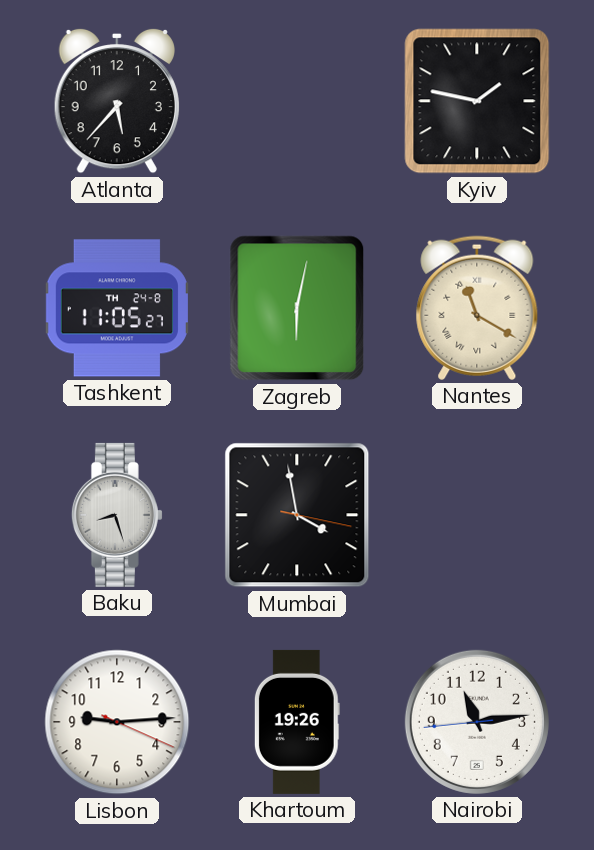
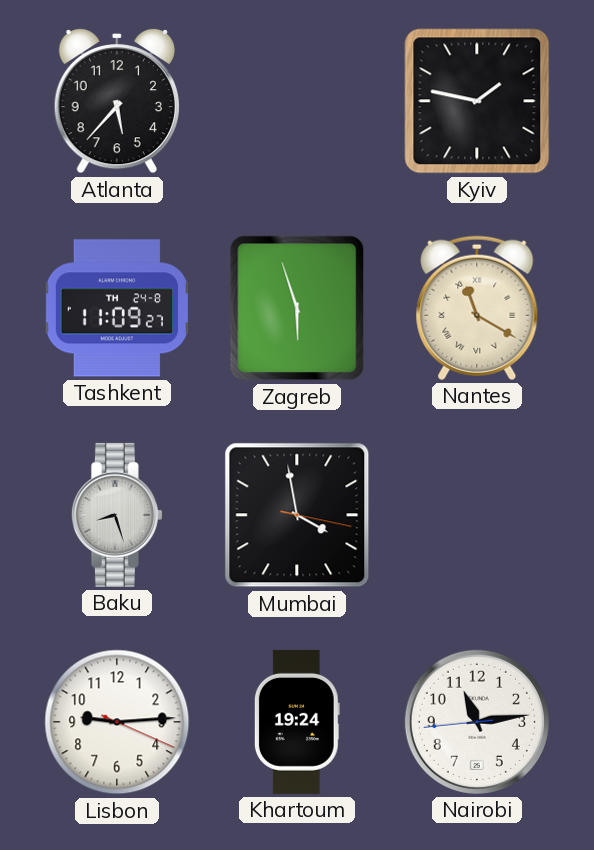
Tashkent: 11:05 -> 11:09 (117, 308)
Zagreb: 6:02 -> 5:57 (297, 308)
Khartoum: 19:26 -> 19:24 (297, 722)
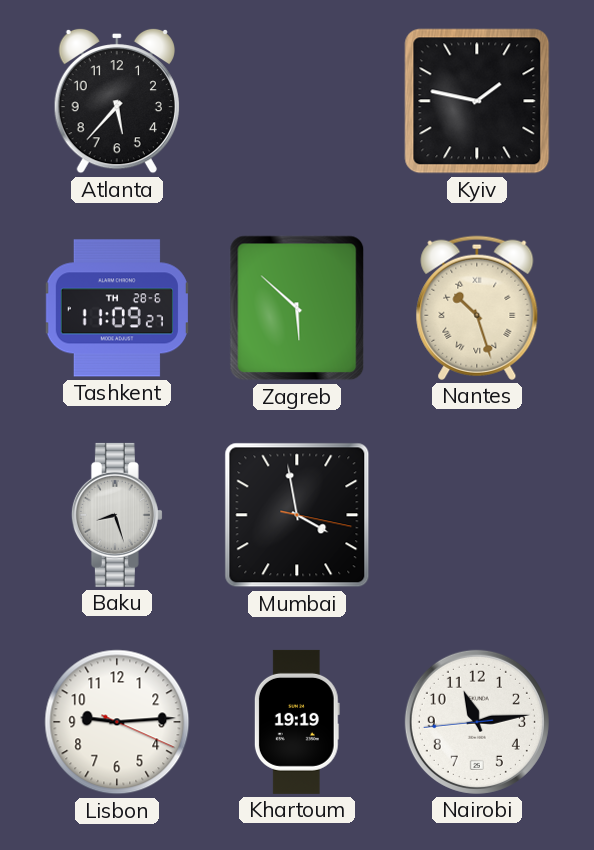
Tashkent date: TH 24-8 -> TH 28-6 (117, 308)
Zagreb: 5:57 -> 5:52 (297, 308)
Nantes: 11:20 -> 10:27 (477, 308)
Khartoum: 19:24 -> 19:19 (297, 722)
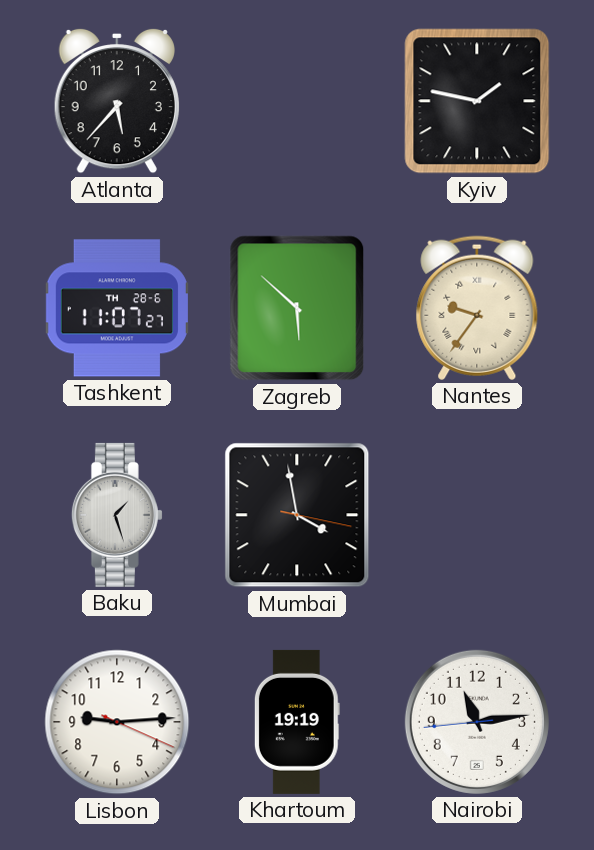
Tashkent: 11:09 -> 11:07 (117, 308)
Nantes: 10:27 -> 9:36 (477, 308)
Baku: 8:27 -> 1:27 (117, 515)
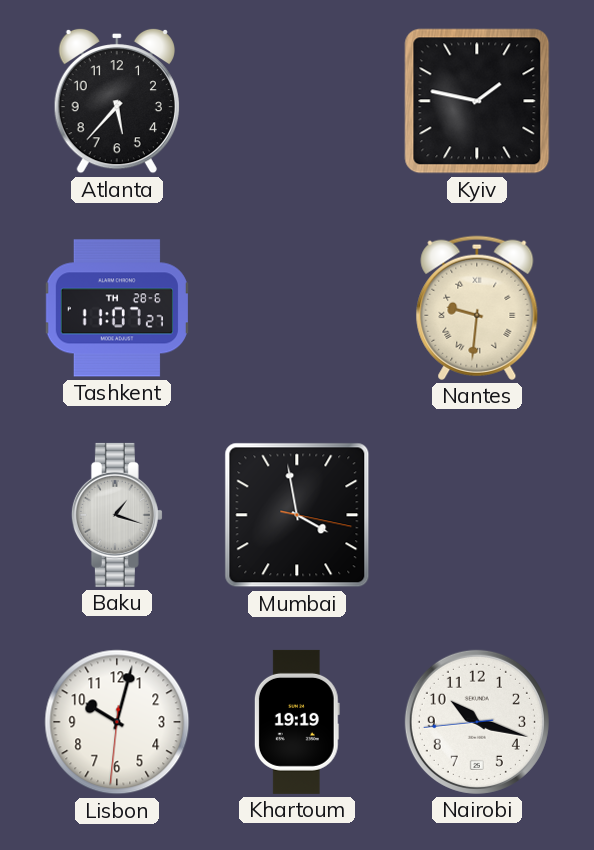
Zagreb: 5:52 -> none (297, 308)
Nantes: 9:36 -> 9:31 (477, 308)
Baku: 1:27 -> 1:18 (117, 515)
Lisbon: 9:14 -> 10:02 (117, 722)
Nairobi: 11:13 -> 10:17 (477, 722)
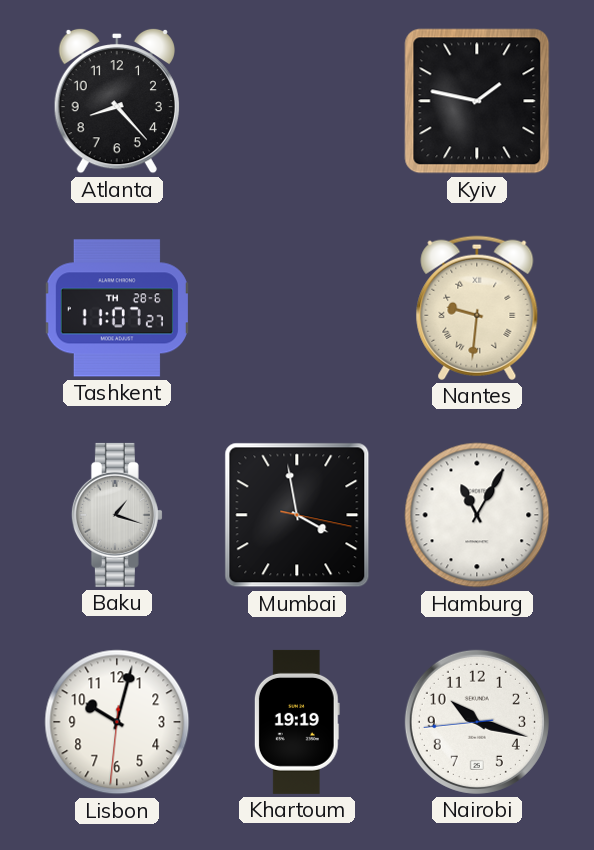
Atlanta: 5:37 -> 8:23 (117, 101)
Hamburg: none -> 11:05 (477, 515)
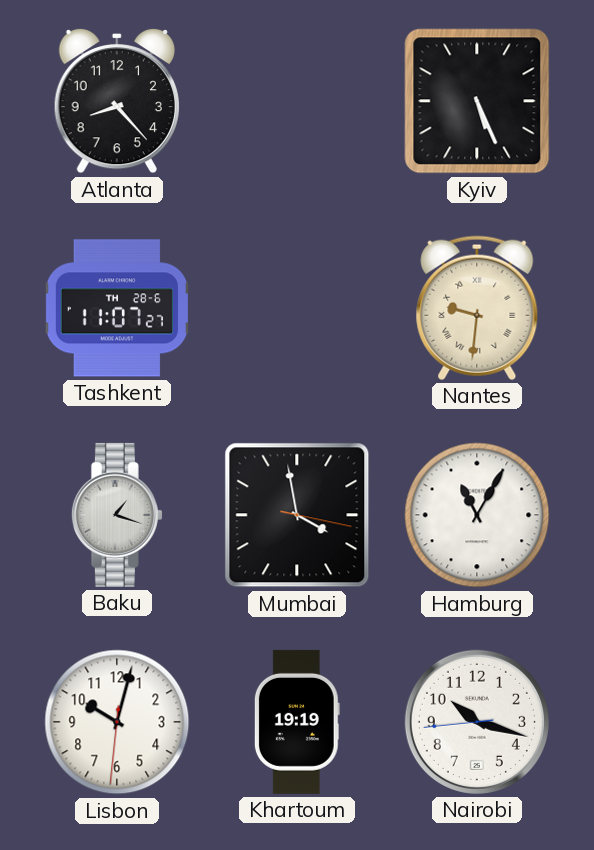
Kyiv: 1:47 -> 5:26 (477, 101)
